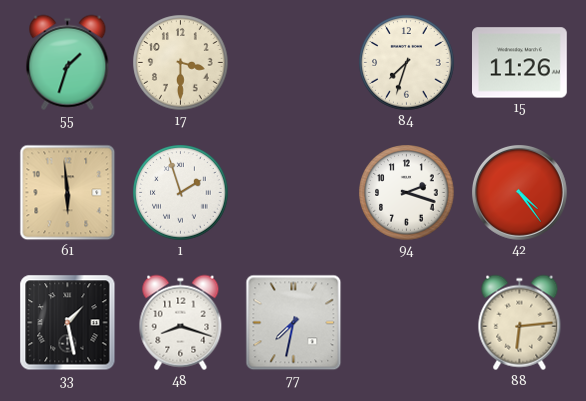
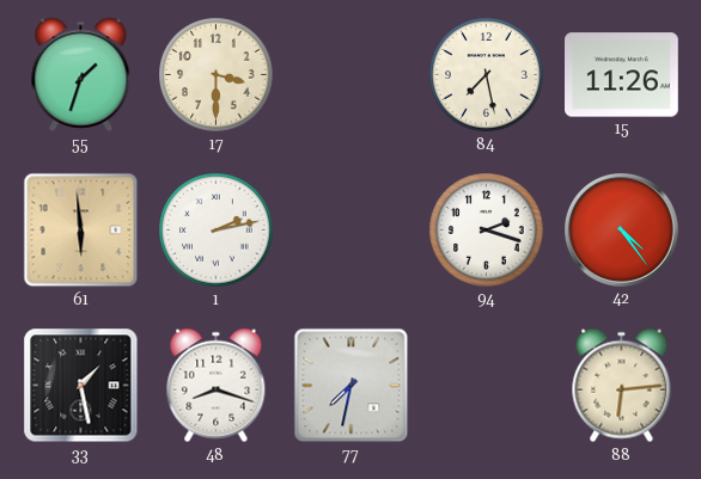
84: 7:33 -> 7:28 (487, 75)
1: 1:57 -> 2:13 (217, 231)
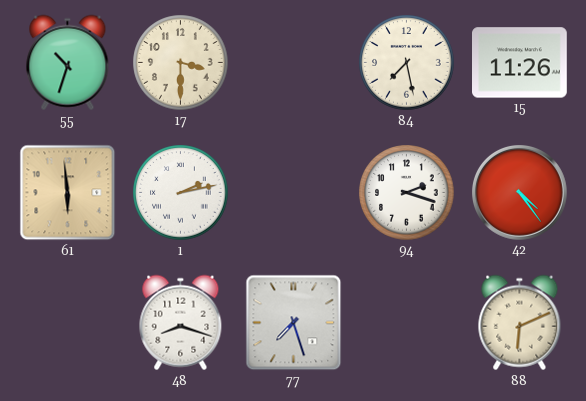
55: 1:33 -> 10:33 (68, 63)
33: 1:28 -> none (81, 386)
77: 7:32 -> 7:27 (294, 323)
88: 6:14 -> 6:11 (520, 323)
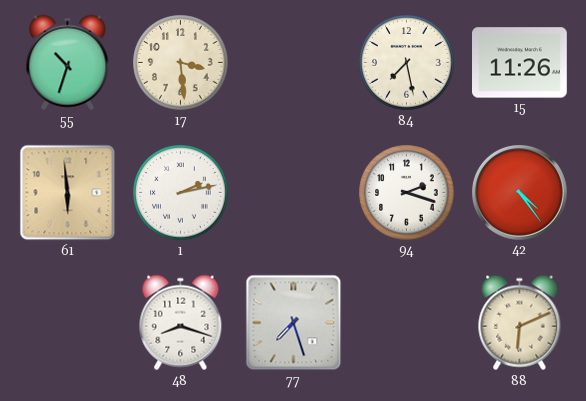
17: 3:30 -> 3:29 (181, 63)
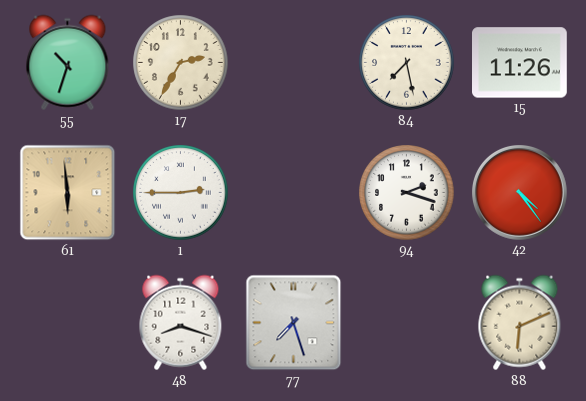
17: 3:29 -> 2:35 (181, 63)
1: 2:13 -> 2:45 (181, 193)
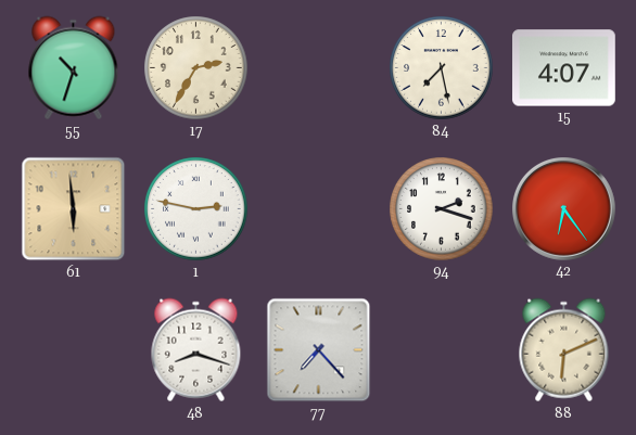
15: 11:26 -> 4:07 (564, 68)
1: 2:45 -> 2:47 (196, 209)
42: 4:24 -> 6:24 (564, 209)
77: 7:27 -> 7:23 (319, 350)
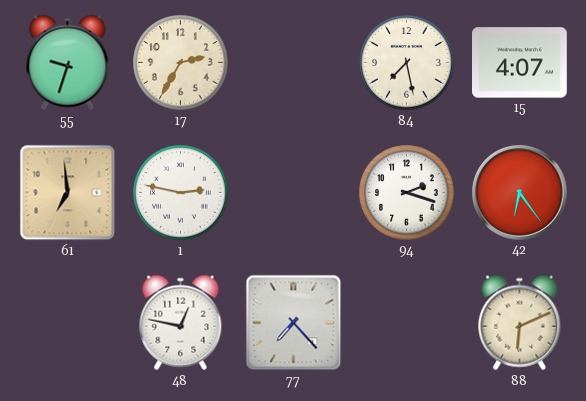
55: 10:33 -> 9:33 (68, 63)
61: 5:59 -> 6:59 (68, 193)
48: 8:18 -> 12:47 (181, 323)
